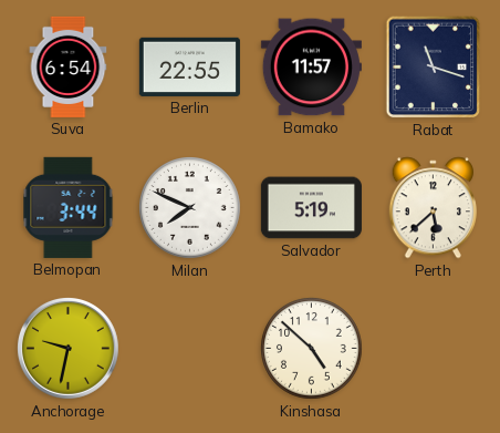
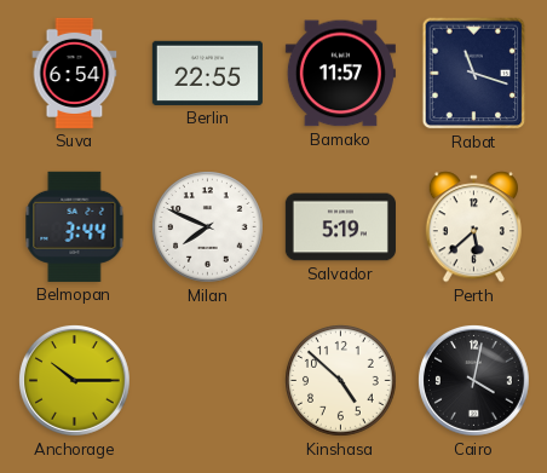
Anchorage: 9:32 -> 10:15 (74, 380)
Cairo: none -> 4:02 (473, 380)
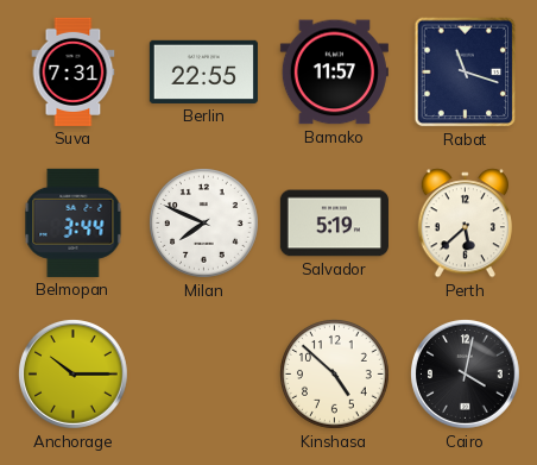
Suva: 6:54 -> 7:31 (74, 71)
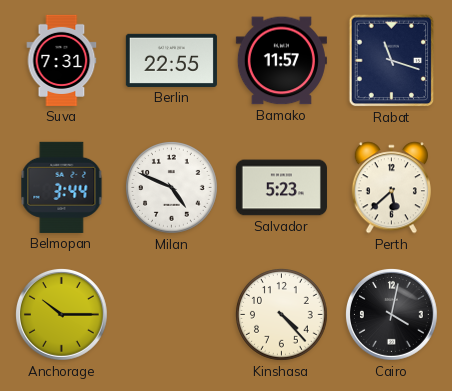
Milan: 7:49 -> 4:49 (172, 188)
Salvador: 5:19 -> 5:23 (281, 188)
Kinshasa: 4:52 -> 4:23 (282, 315)
